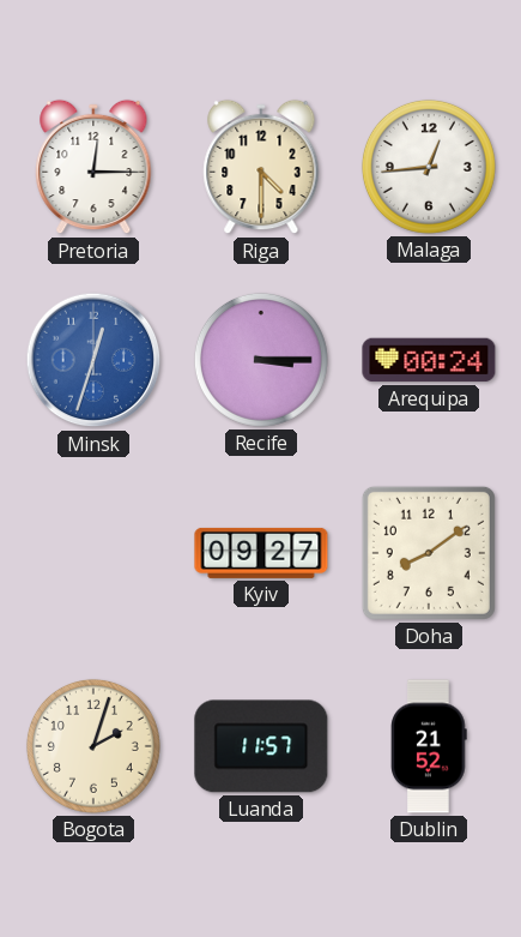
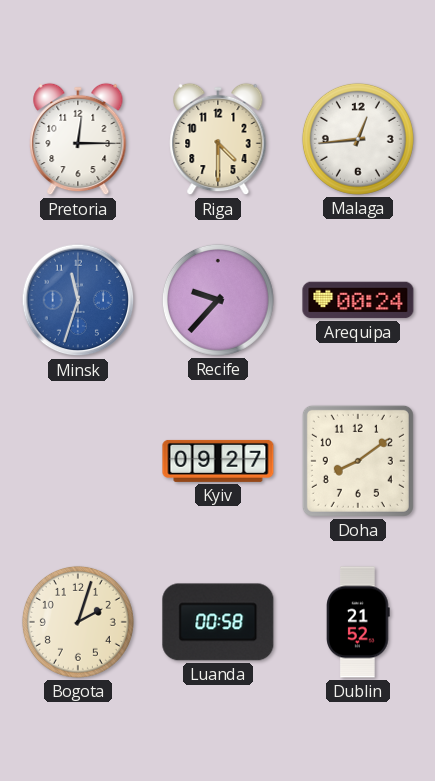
Minsk: 12:33 -> 11:33 (78, 300)
Recife: 3:15 -> 9:37 (218, 300)
Luanda: 11:57 -> 00:58 (218, 622)
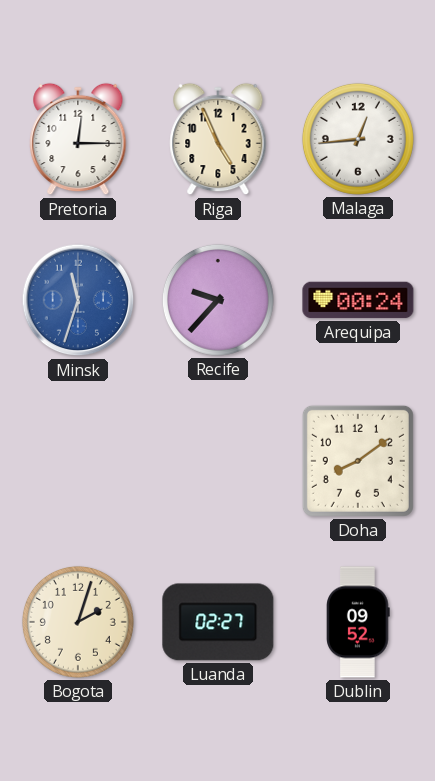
Riga: 4:30 -> 4:56 (218, 139)
Kyiv: 09:27 -> none (218, 461)
Luanda: 00:58 -> 02:27 (218, 622)
Dublin: 21:52 -> 09:52 (358, 622)
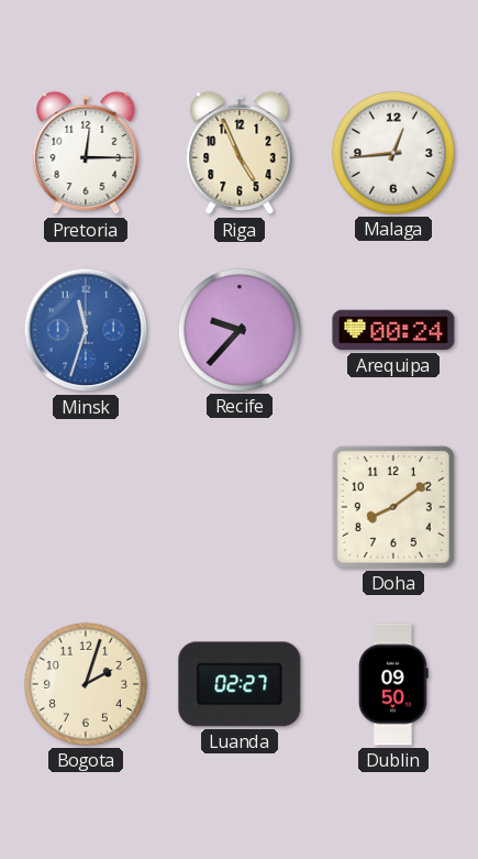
Dublin: 09:52 -> 09:50 (393, 684)
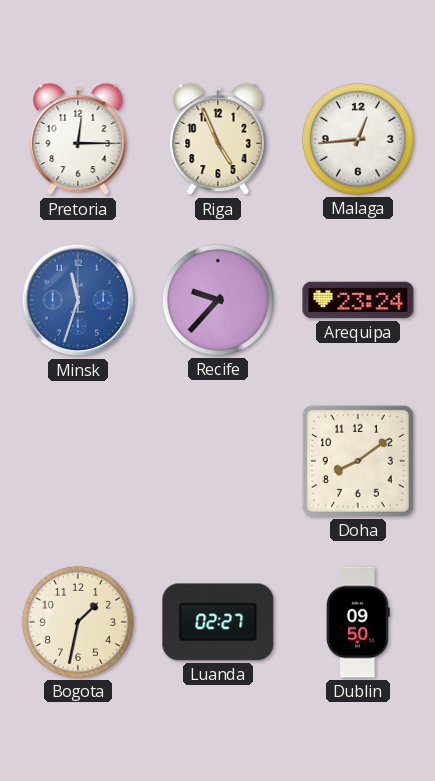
Arequipa: 00:24 -> 23:24 (358, 300)
Bogota: 2:03 -> 1:32 (78, 622)
